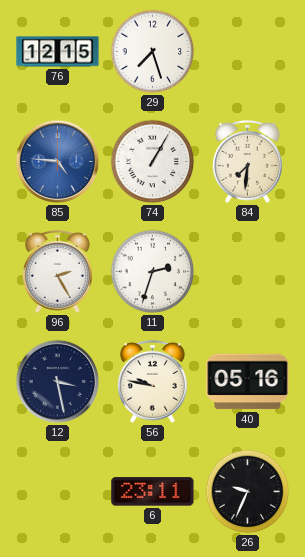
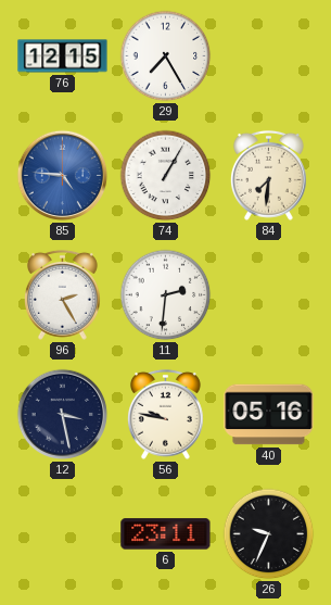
29: 7:27 -> 7:25 (166, 56)
11: 2:33 -> 2:31 (166, 295)
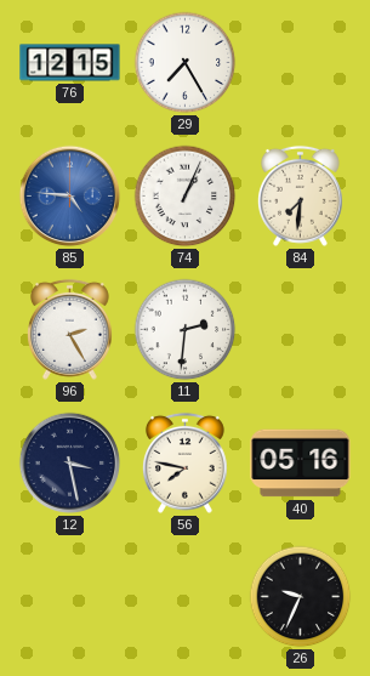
74: 1:05 -> 1:04 (186, 197)
56: 9:47 -> 7:47 (184, 462)
6: 23:11 -> none (166, 534)
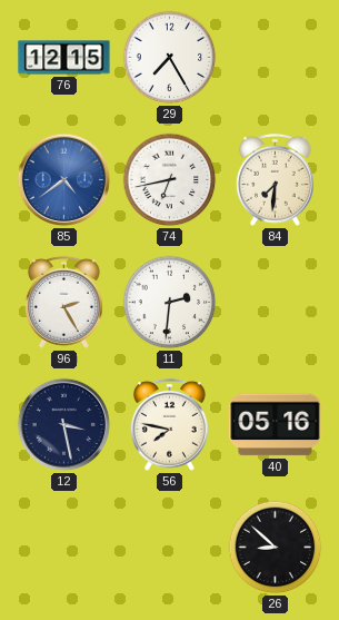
85: 4:46 -> 4:39 (64, 180)
74: 1:04 -> 6:43 (170, 180)
26: 9:34 -> 8:52 (276, 548)
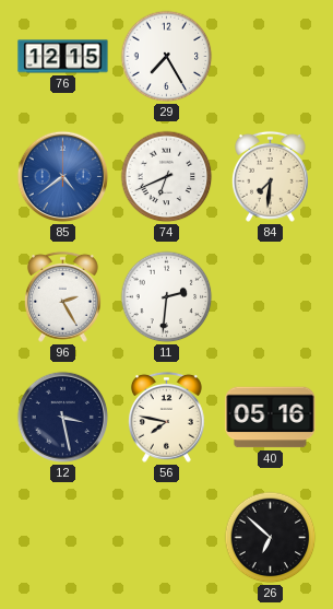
74: 6:43 -> 6:41 (167, 177)
26: 8:52 -> 6:52 (271, 538)
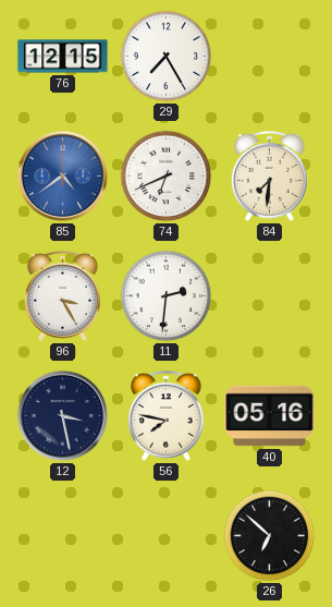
96: 2:25 -> 3:25 (62, 295)
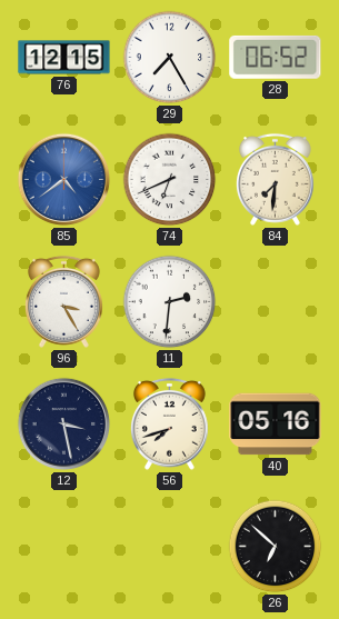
28: none -> 06:52 (276, 57)
56: 7:47 -> 7:42 (169, 423)
